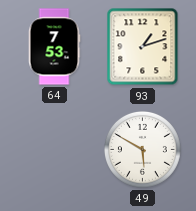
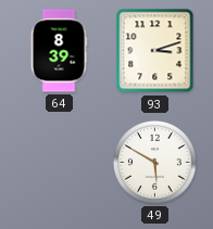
64: 7:53 -> 8:39 (59, 51)
93: 1:12 -> 3:12 (155, 51)
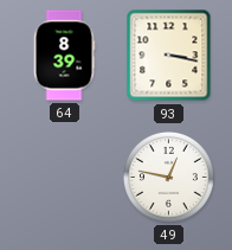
93: 3:12 -> 3:17 (169, 56)
49: 5:50 -> 12:47 (168, 177)
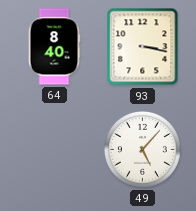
64: 8:39 -> 8:40 (54, 47)
49: 12:47 -> 5:07 (142, 149)
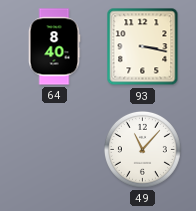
49: 5:07 -> 11:07 (142, 149)
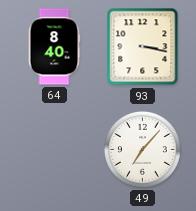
49: 11:07 -> 7:07 (142, 149)
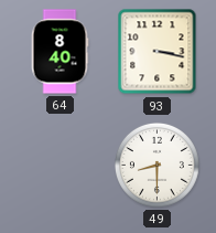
49: 7:07 -> 8:30 (156, 165)
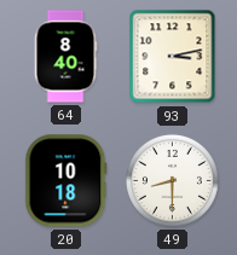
93: 3:17 -> 3:13 (173, 57)
20: none -> 10:18 (67, 181)
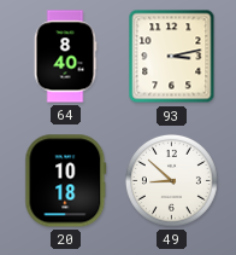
49: 8:30 -> 8:52 (171, 180)
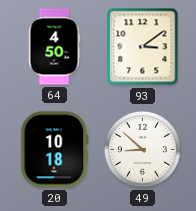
64: 8:40 -> 4:50 (54, 47)
93: 3:13 -> 3:09 (143, 47)
